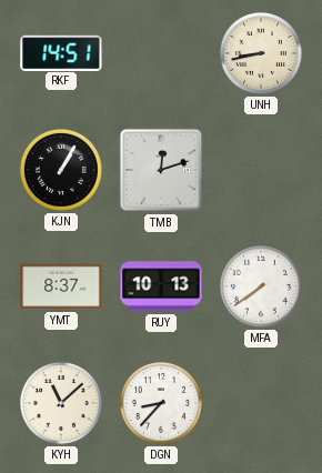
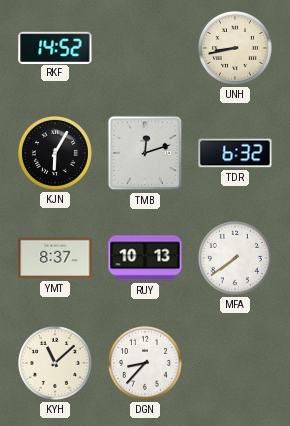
RKF: 14:51 -> 14:52 (55, 47)
KJN: 1:05 -> 6:05 (55, 153)
TDR: none -> 6:32 (235, 153)
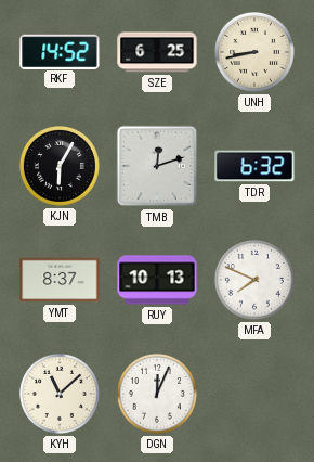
SZE: none -> 6:25 (157, 52)
MFA: 7:39 -> 7:49 (254, 280)
DGN: 8:37 -> 12:04 (157, 394)
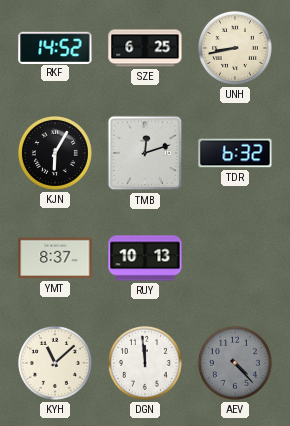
MFA: 7:49 -> none (254, 280)
DGN: 12:04 -> 11:59 (145, 363)
AEV: none -> 4:23 (235, 363)
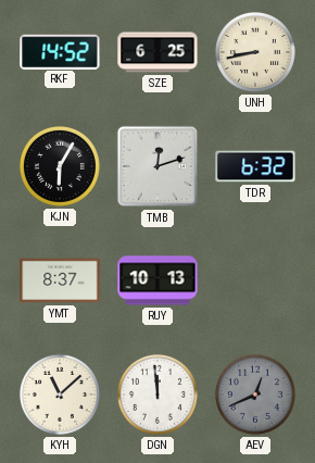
AEV: 4:23 -> 12:41 (255, 395)
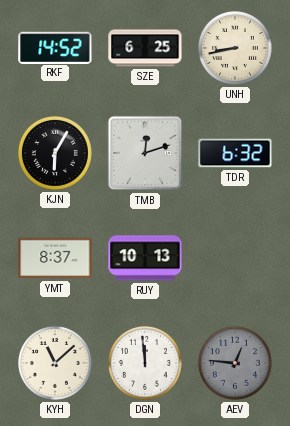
AEV: 12:41 -> 12:46 (235, 363)
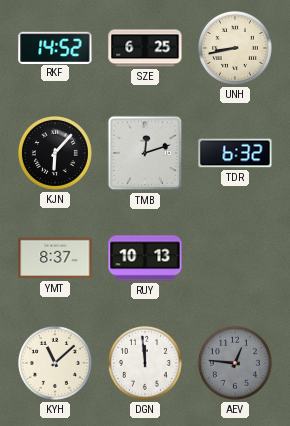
KJN: 6:05 -> 6:07 (55, 153)
